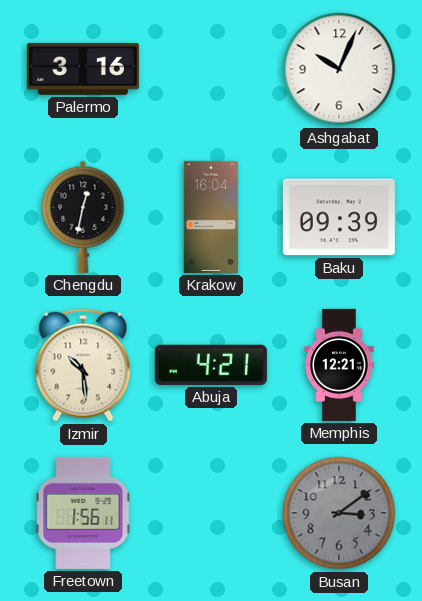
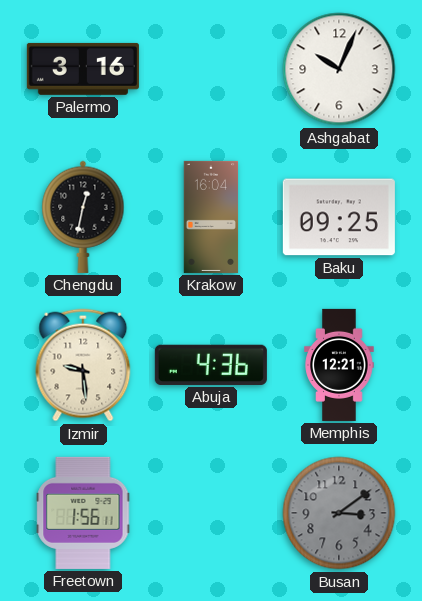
Baku: 09:39 -> 09:25 (339, 217)
Izmir: 10:29 -> 9:29 (83, 365)
Abuja: 4:21 -> 4:36 (211, 365)
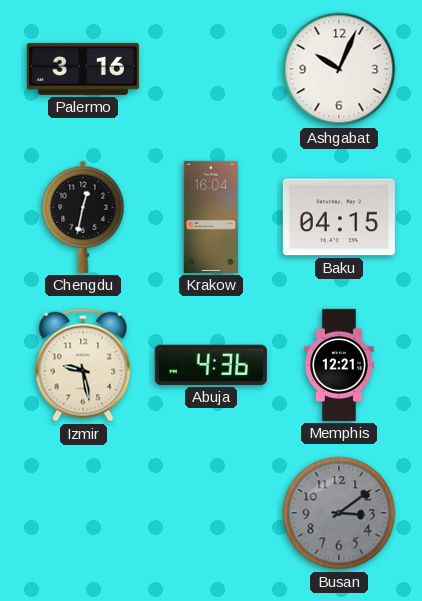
Baku: 09:25 -> 04:15 (339, 217)
Izmir: 9:29 -> 9:28 (83, 365)
Freetown: 1:56 -> none (83, 513)
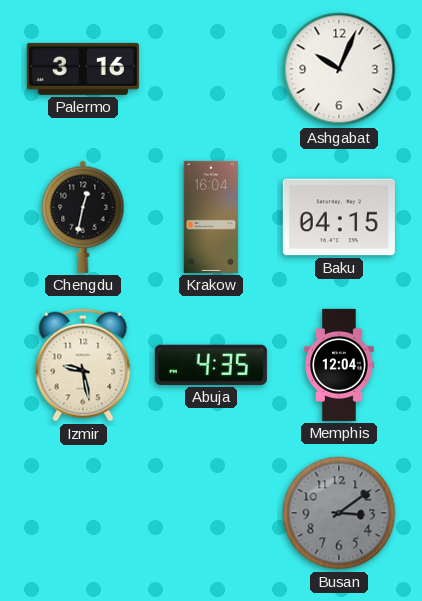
Abuja: 4:36 -> 4:35 (211, 365)
Memphis: 12:21 -> 12:04 (339, 365)
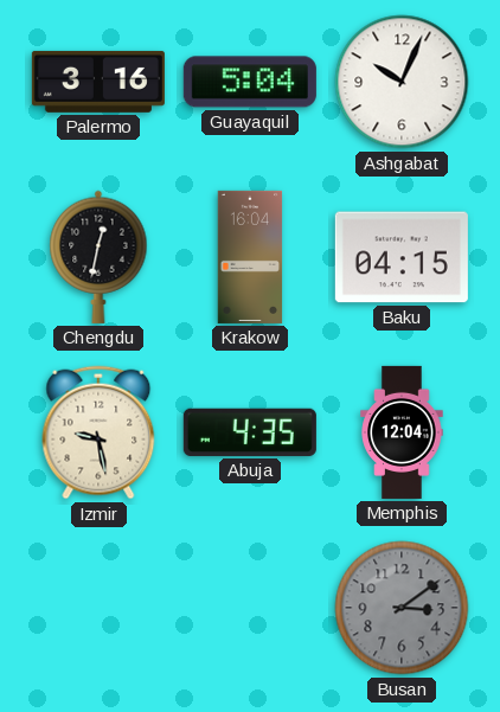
Guayaquil: none -> 5:04 (250, 82)
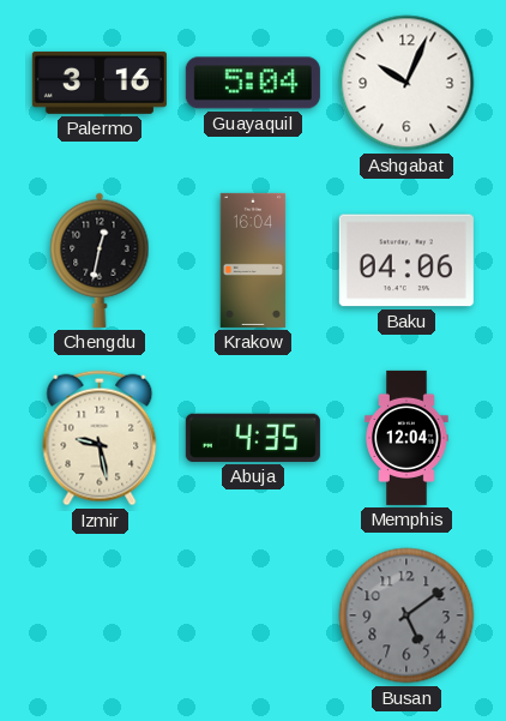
Baku: 04:15 -> 04:06 (406, 260)
Busan: 3:09 -> 5:09 (406, 615)
